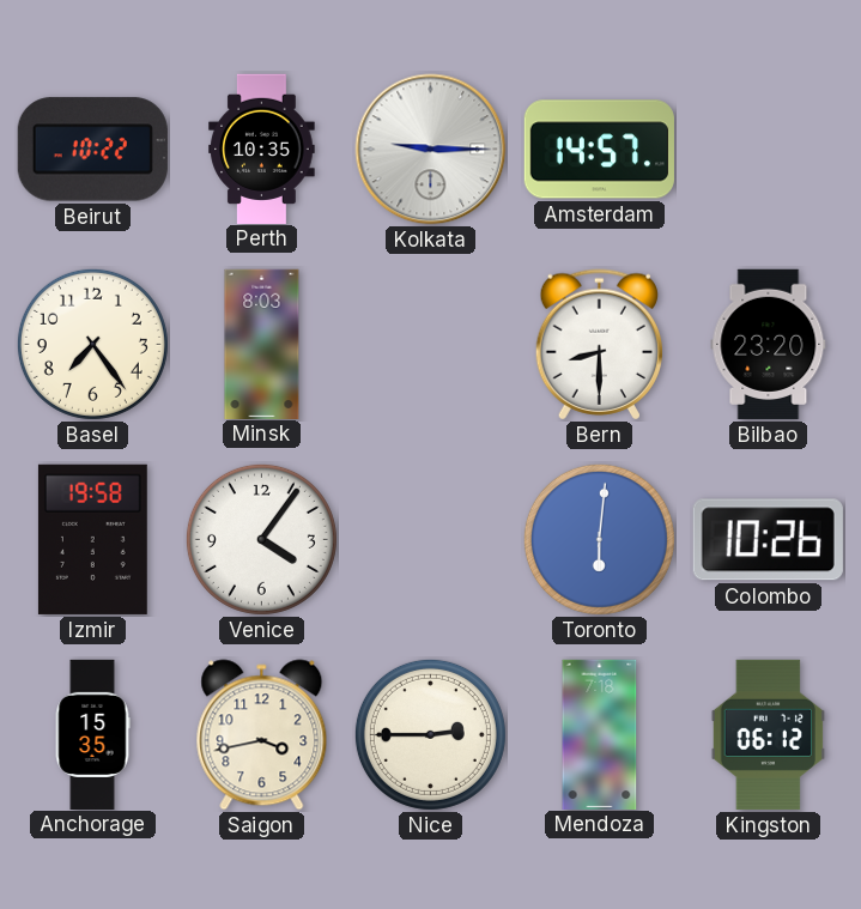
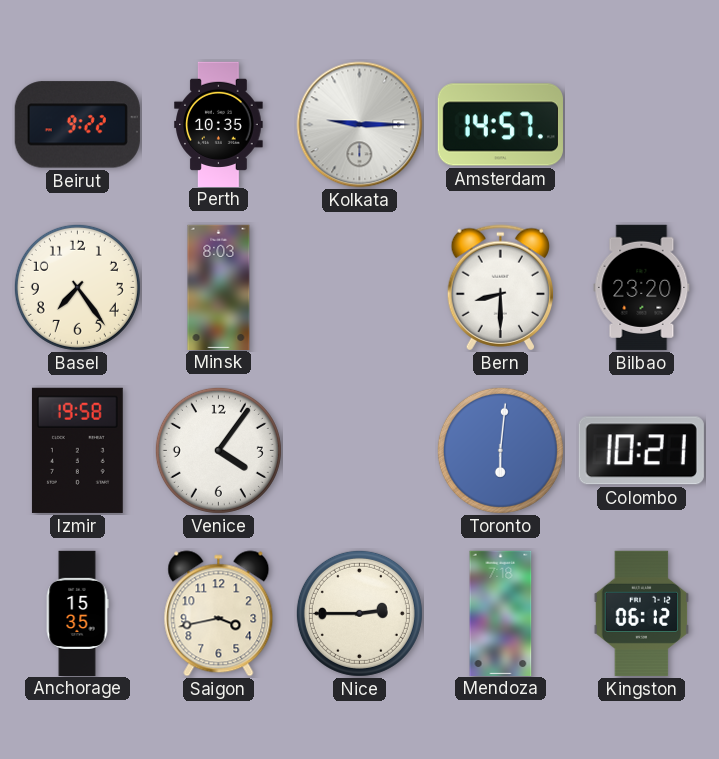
Beirut: 10:22 -> 9:22 (77, 125)
Colombo: 10:26 -> 10:21 (641, 451)
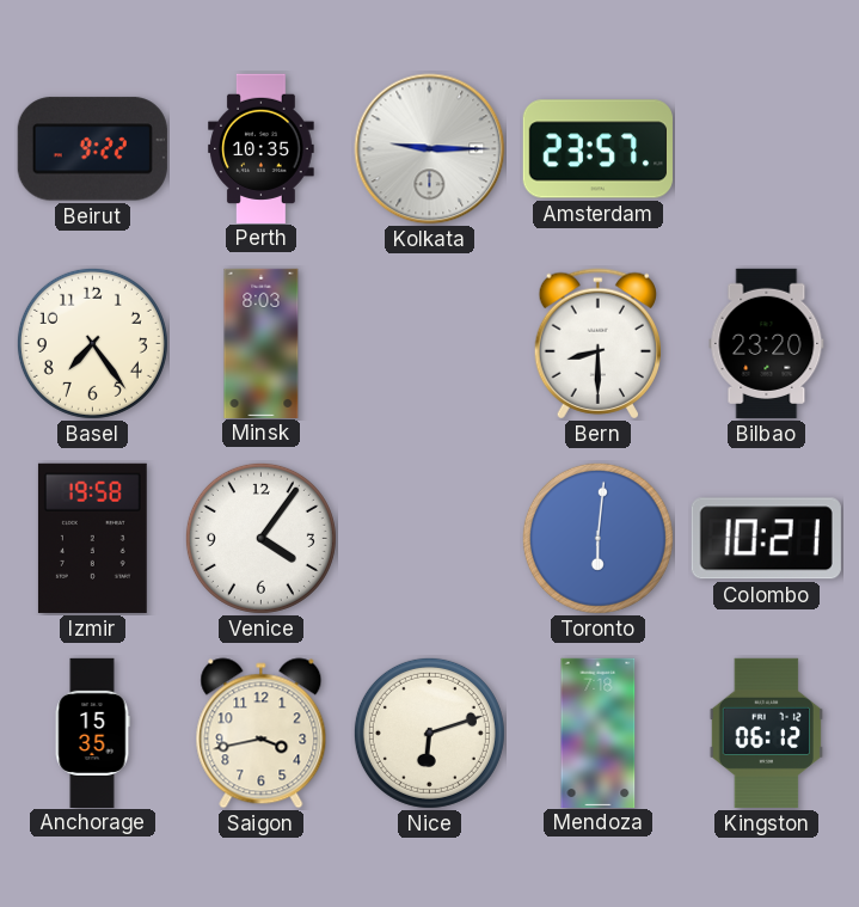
Amsterdam: 14:57 -> 23:57 (597, 149)
Nice: 2:45 -> 6:12 (429, 733)
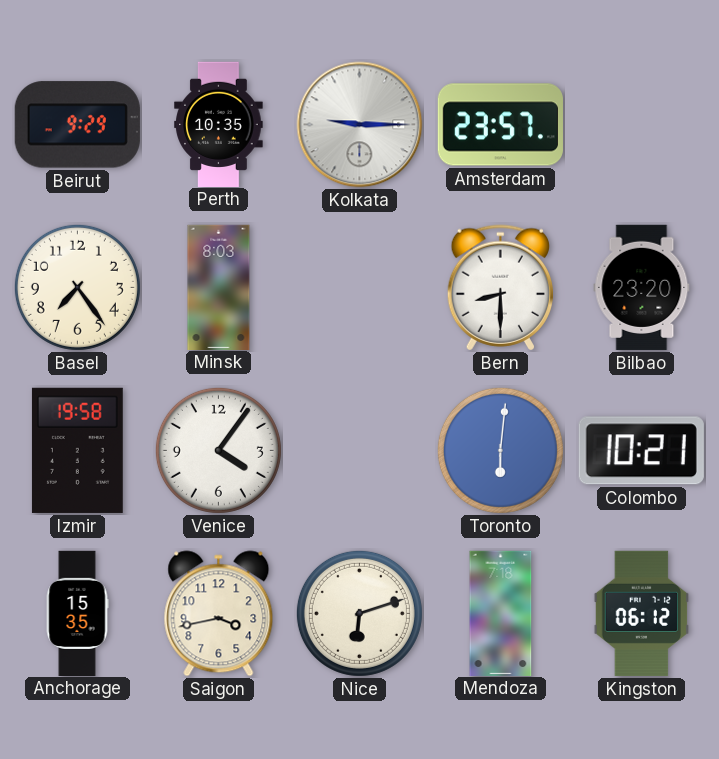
Beirut: 9:22 -> 9:29 (77, 125)
